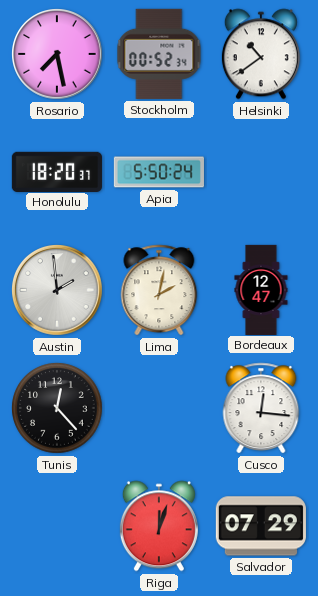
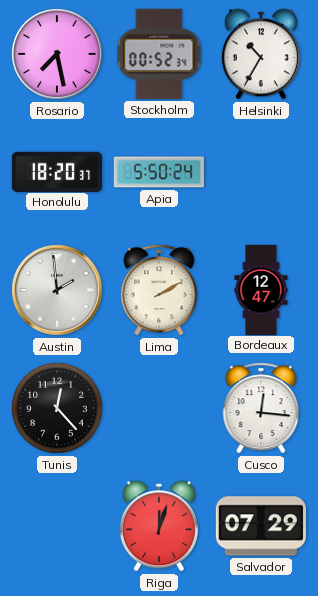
Helsinki: 10:39 -> 10:35 (261, 54)
Lima: 2:02 -> 2:10 (159, 290)
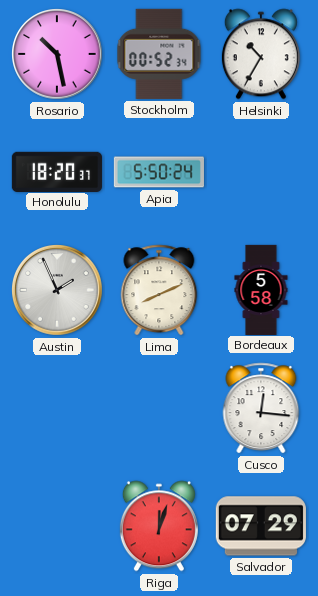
Rosario: 7:28 -> 10:28 (57, 54)
Austin: 1:59 -> 1:56 (57, 290)
Lima: 2:10 -> 8:11 (159, 290)
Bordeaux: 12:47 -> 5:58 (261, 289)
Tunis: 12:23 -> none (57, 408)
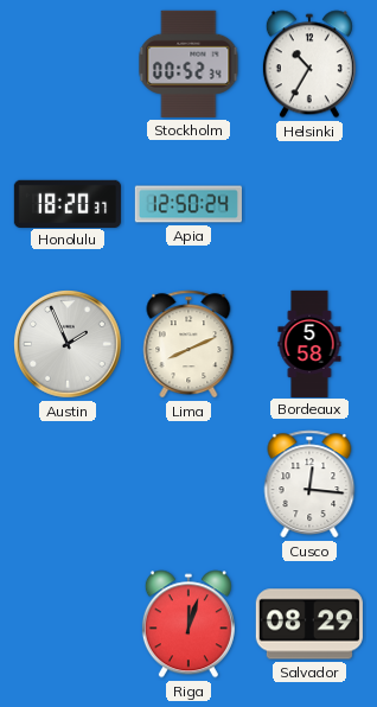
Rosario: 10:28 -> none (57, 54)
Apia: 5:50 -> 12:50 (188, 204)
Salvador: 07:29 -> 08:29 (309, 624)
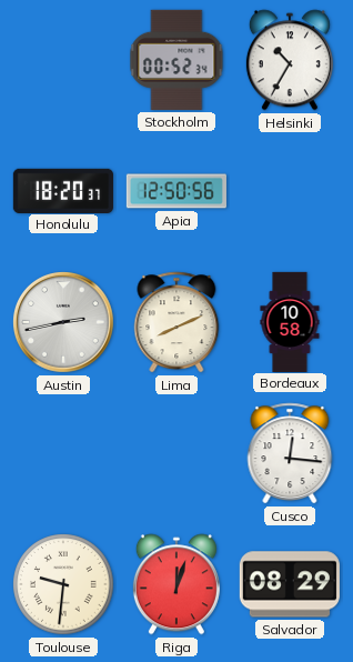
Apia: 12:50:24 -> 12:50:56 (176, 191)
Austin: 1:56 -> 2:43 (63, 322)
Bordeaux: 5:58 -> 10:58 (290, 321)
Toulouse: none -> 9:31 (63, 584)
